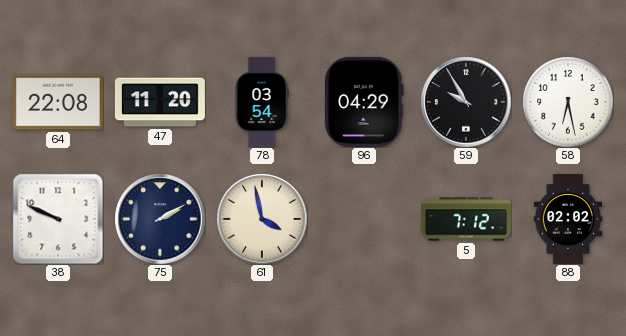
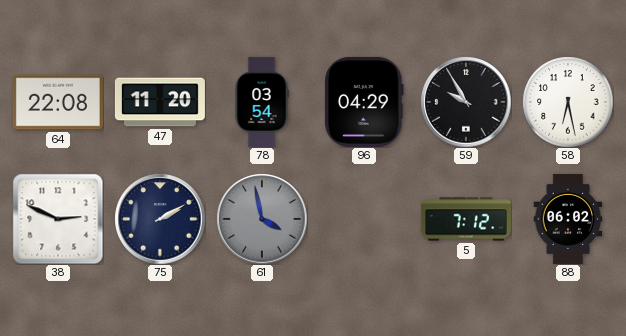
38: 9:49 -> 2:49 (58, 219)
61 dial: cream -> grey (262, 219)
88: 02:02 -> 06:02 (568, 219)
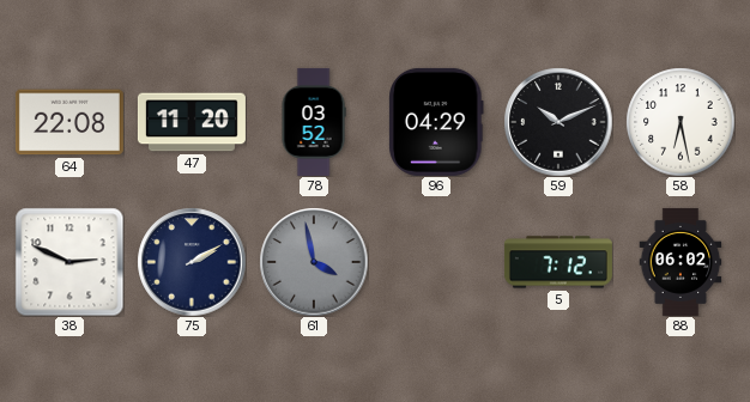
78: 03:54 -> 03:52 (314, 122)
59: 9:55 -> 10:11 (558, 122)
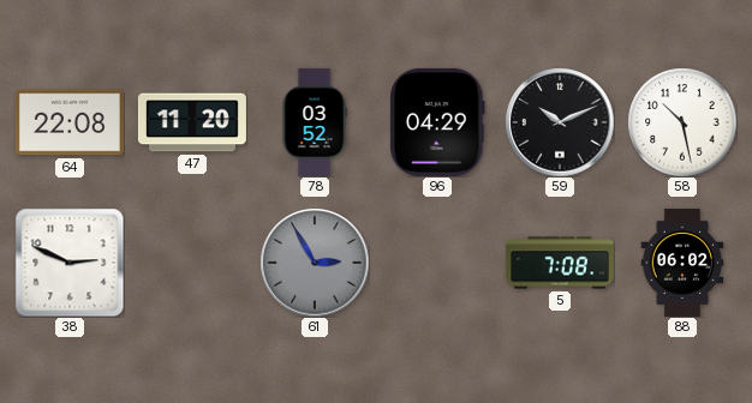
58: 6:28 -> 10:28 (682, 122)
75: 2:10 -> none (192, 262)
61: 3:58 -> 2:55 (315, 263)
5: 7:12 -> 7:08 (560, 263)
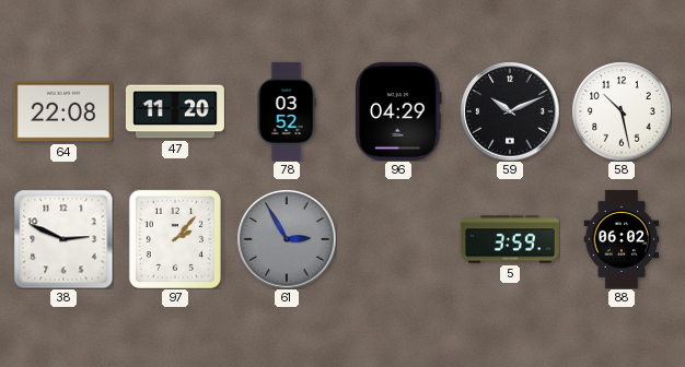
97: none -> 2:07 (175, 239)
5: 7:08 -> 3:59 (510, 239)
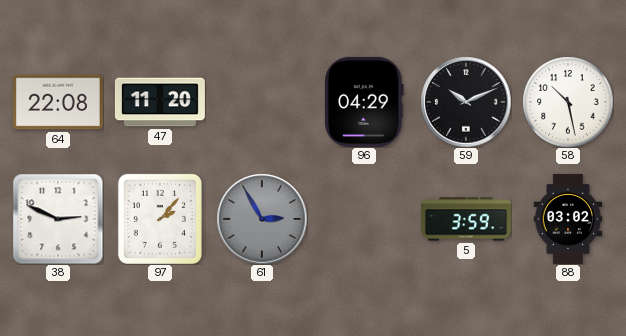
78: 03:52 -> none (287, 111)
88: 06:02 -> 03:02 (568, 219)
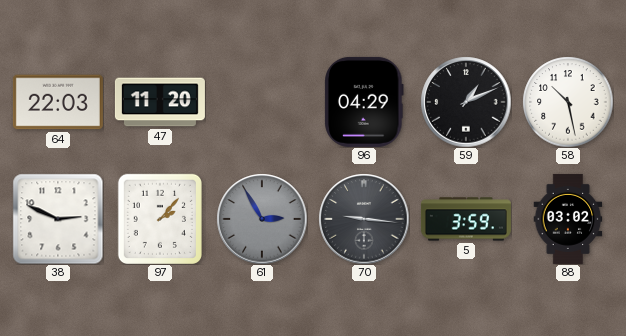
64: 22:08 -> 22:03 (58, 102)
59: 10:11 -> 1:11 (466, 102)
70: none -> 9:16 (364, 219)
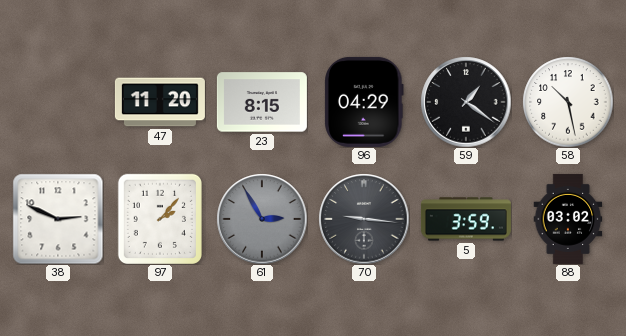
64: 22:03 -> none (58, 102)
23: none -> 8:15 (262, 102)
59: 1:11 -> 1:21 (466, 102)
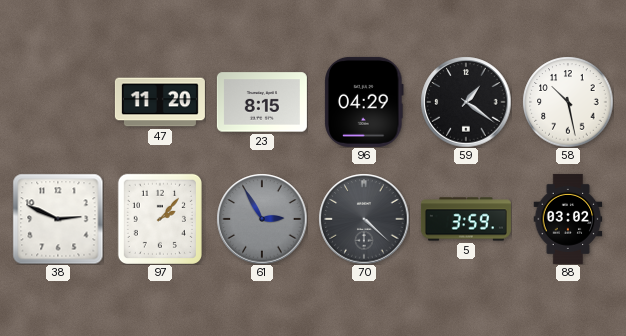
70: 9:16 -> 4:22 (364, 219)
